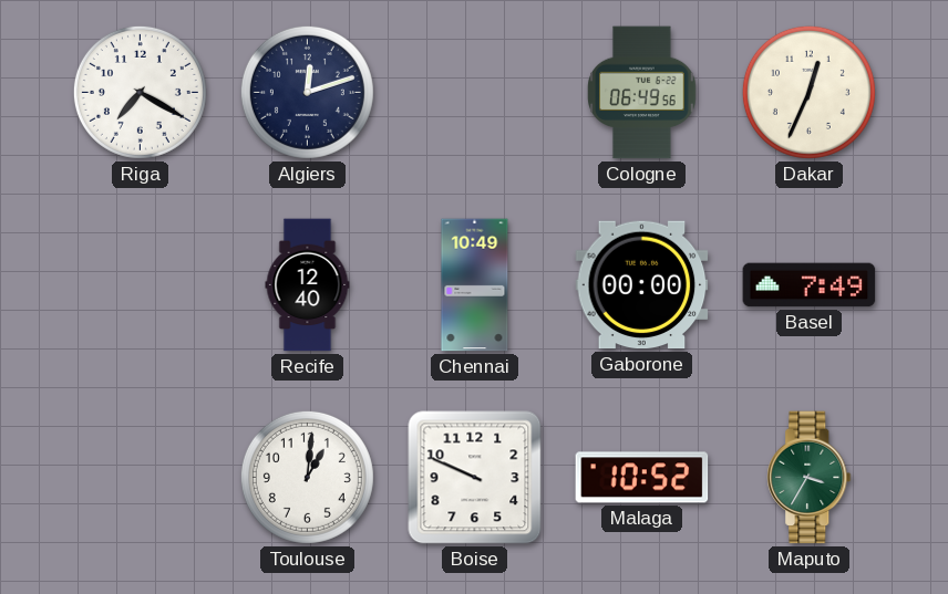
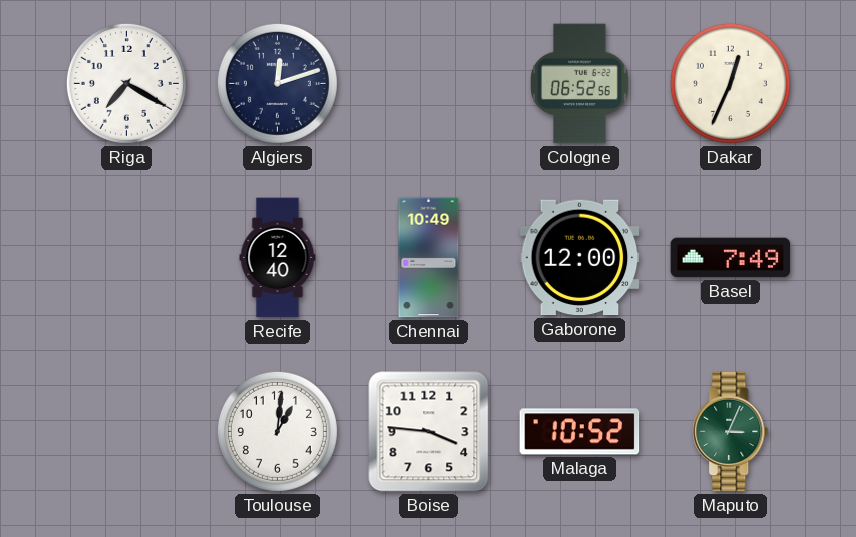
Cologne: 06:49 -> 06:52 (580, 84)
Gaborone: 00:00 -> 12:00 (580, 258)
Boise: 9:49 -> 3:46 (429, 432)
Maputo: 3:35 -> 3:04 (731, 432)
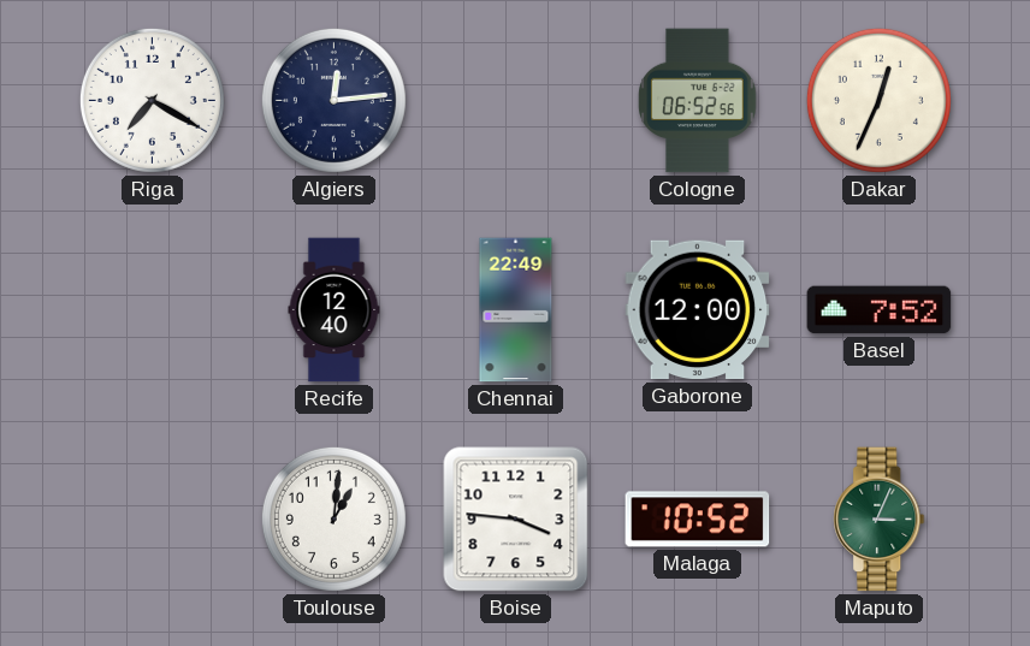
Algiers: 12:12 -> 12:14 (333, 100)
Chennai: 10:49 -> 22:49 (516, 310)
Basel: 7:49 -> 7:52 (880, 310)
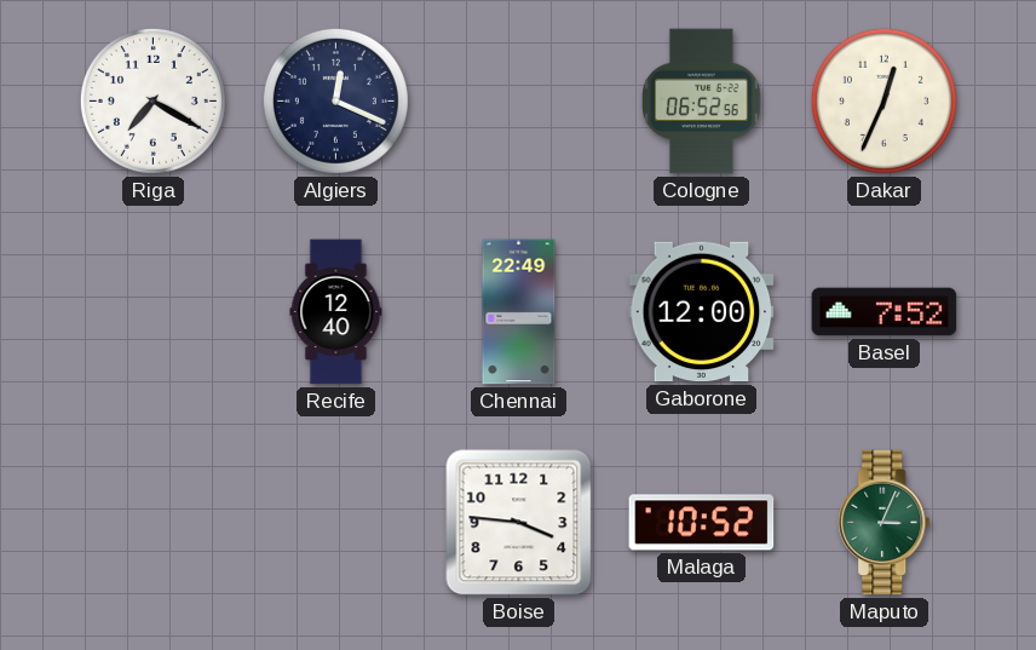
Algiers: 12:14 -> 12:19 (335, 100)
Toulouse: 1:01 -> none (333, 518)
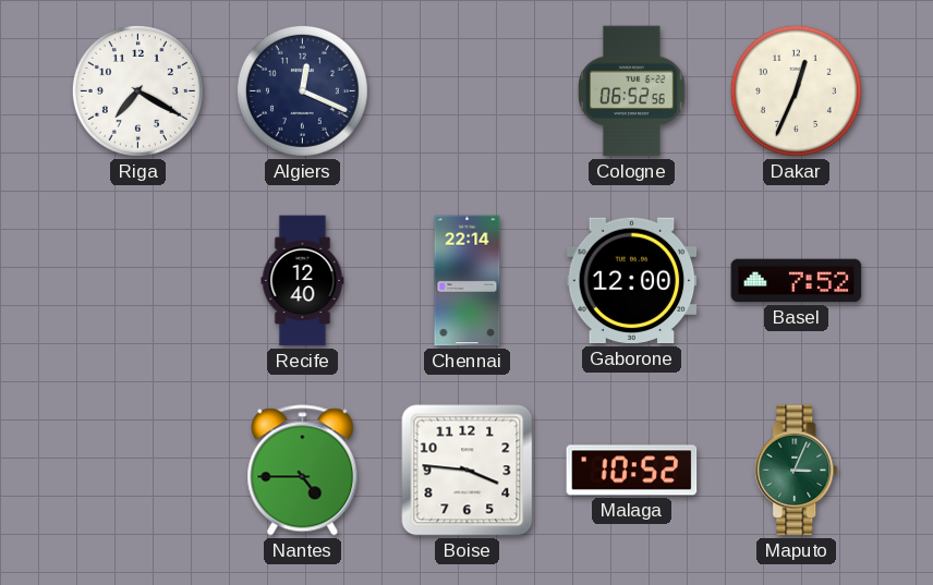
Chennai: 22:49 -> 22:14 (468, 281)
Nantes: none -> 4:45 (303, 471)
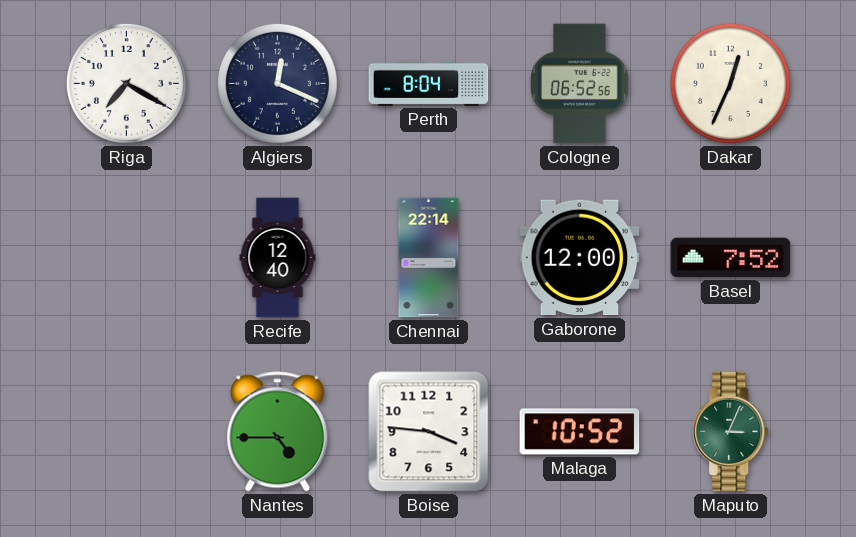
Perth: none -> 8:04 (429, 83)
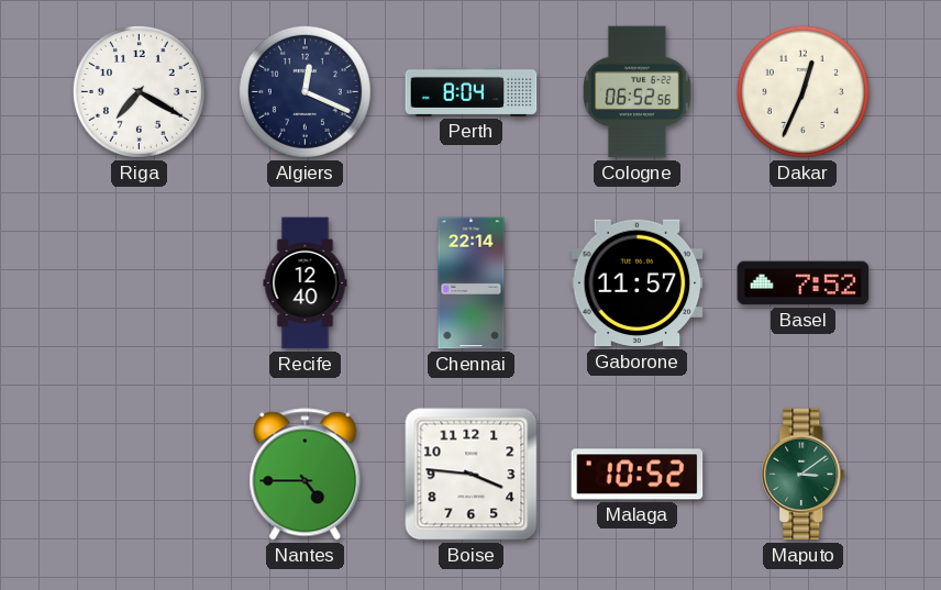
Gaborone: 12:00 -> 11:57 (638, 283)
Maputo: 3:04 -> 3:09 (804, 475)
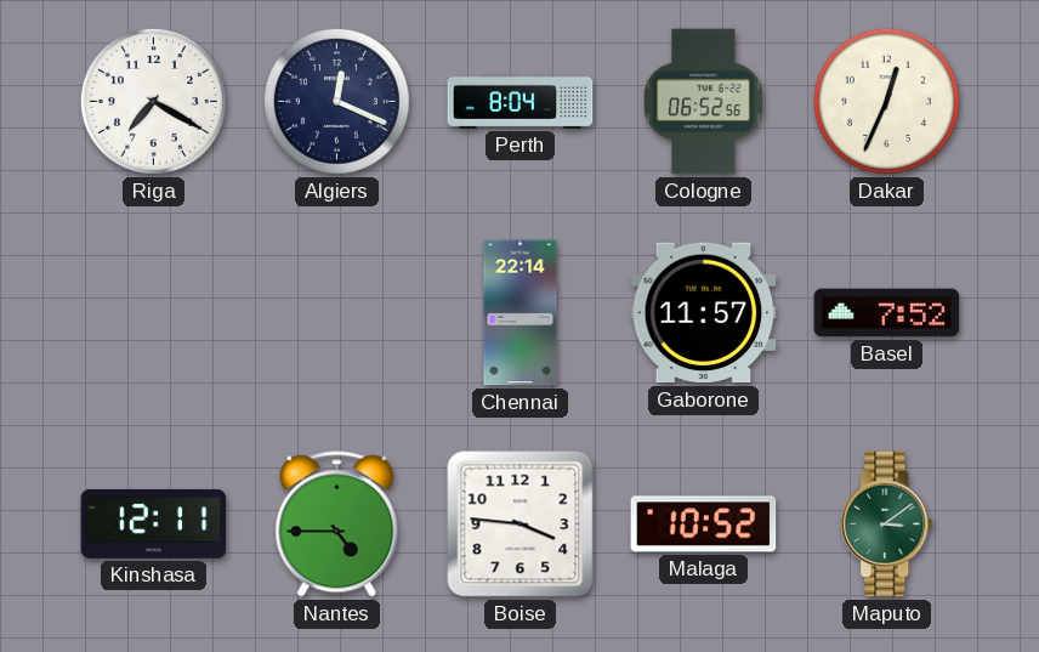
Recife: 12:40 -> none (306, 283)
Kinshasa: none -> 12:11 (154, 523)
